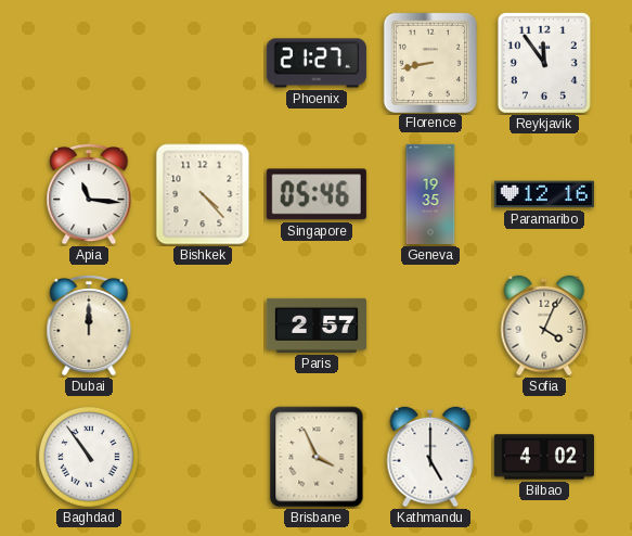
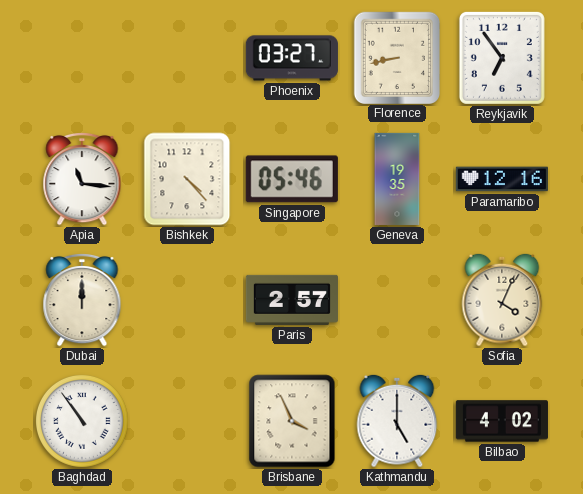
Phoenix: 21:27 -> 03:27 (292, 58)
Reykjavik: 11:54 -> 6:54 (502, 58)
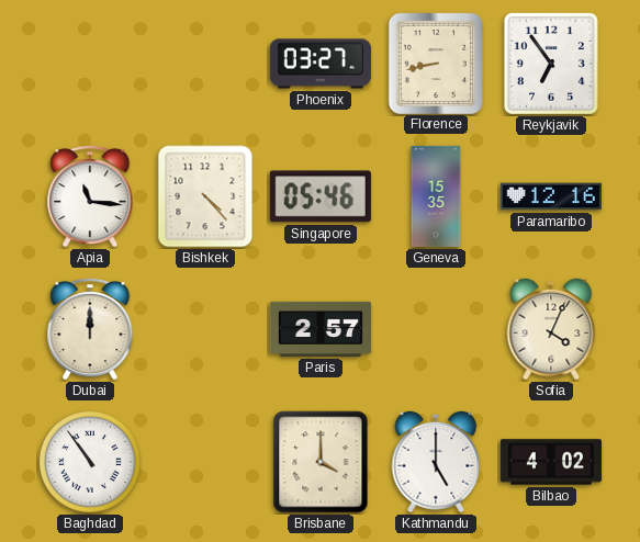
Geneva: 19:35 -> 15:35 (436, 196)
Brisbane: 3:56 -> 4:00 (321, 462)
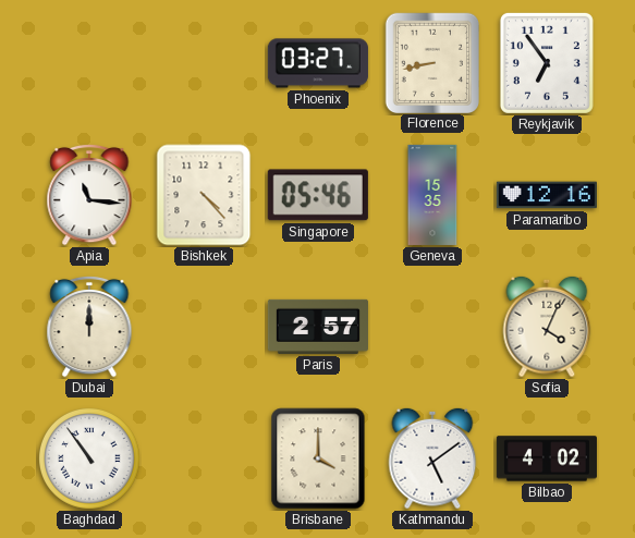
Kathmandu: 5:00 -> 5:09 (432, 458)
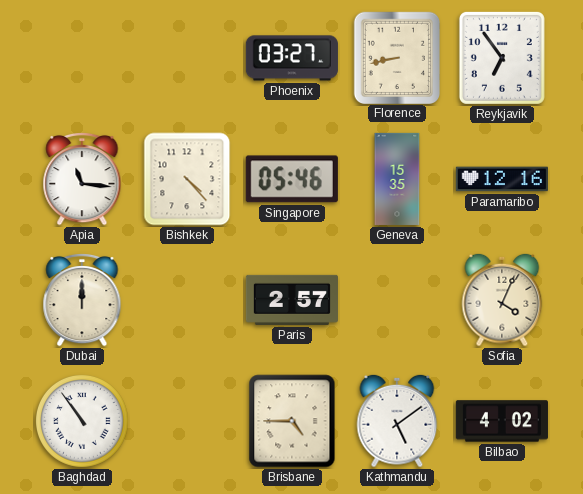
Brisbane: 4:00 -> 4:45 (292, 421)
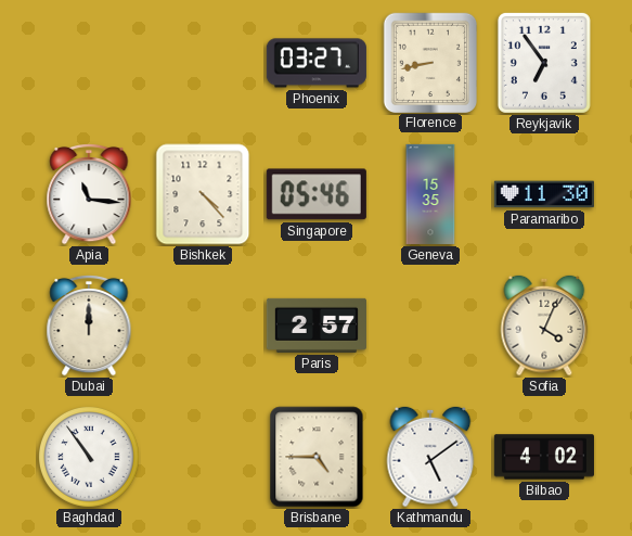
Paramaribo: 12:16 -> 11:30 (544, 194)
